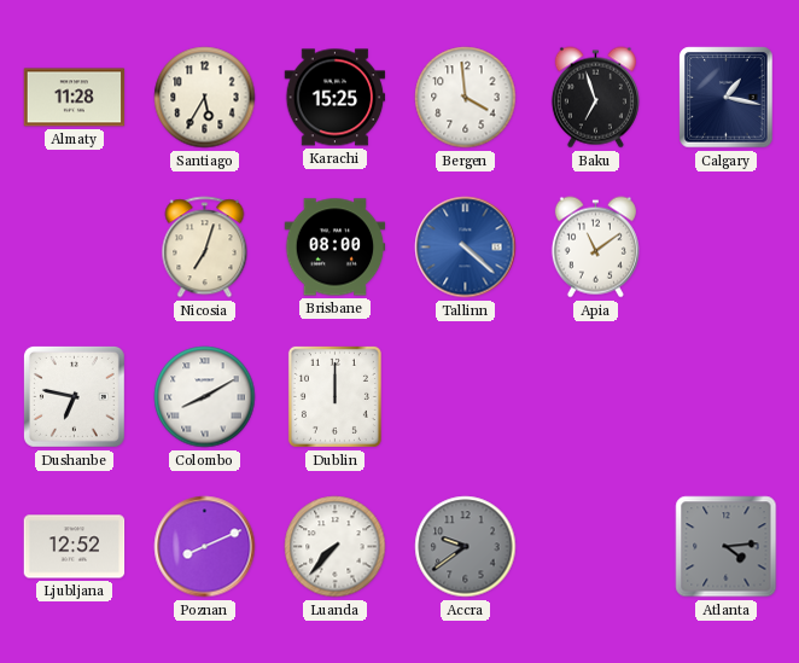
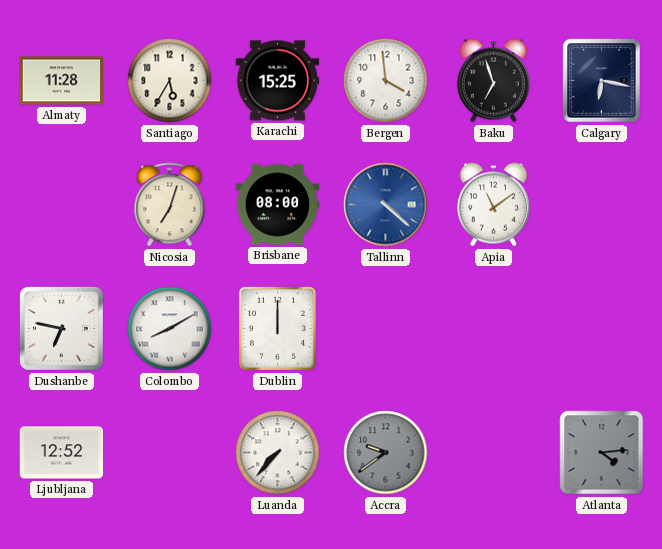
Calgary: 1:17 -> 6:17 (602, 81)
Poznan: 8:11 -> none (205, 547)
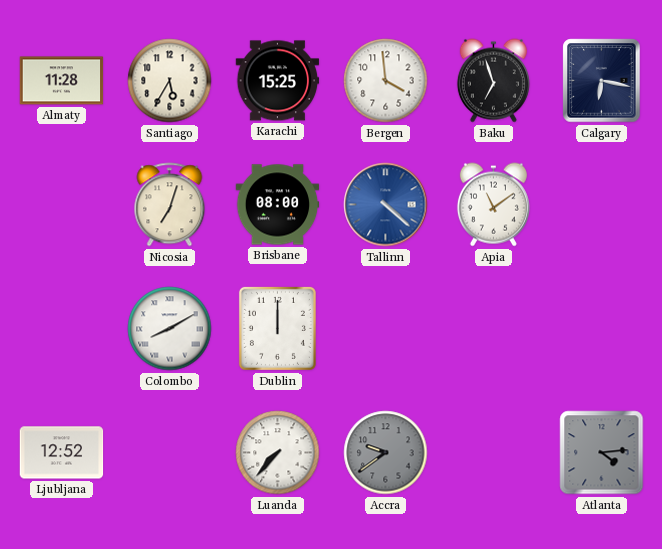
Dushanbe: 6:47 -> none (61, 328)
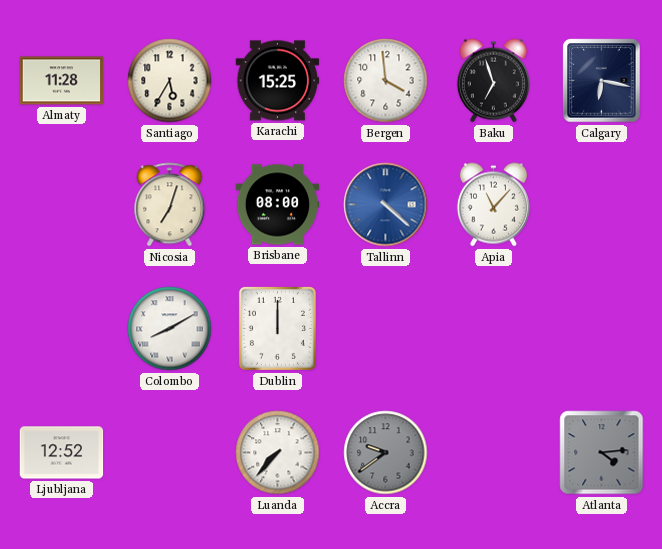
Apia: 11:09 -> 11:07 (493, 205)
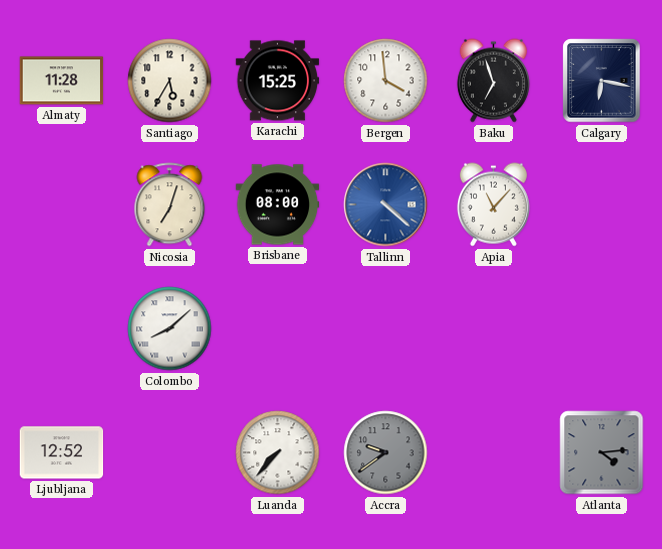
Colombo: 8:10 -> 8:08 (170, 329)
Dublin: 12:00 -> none (277, 328)
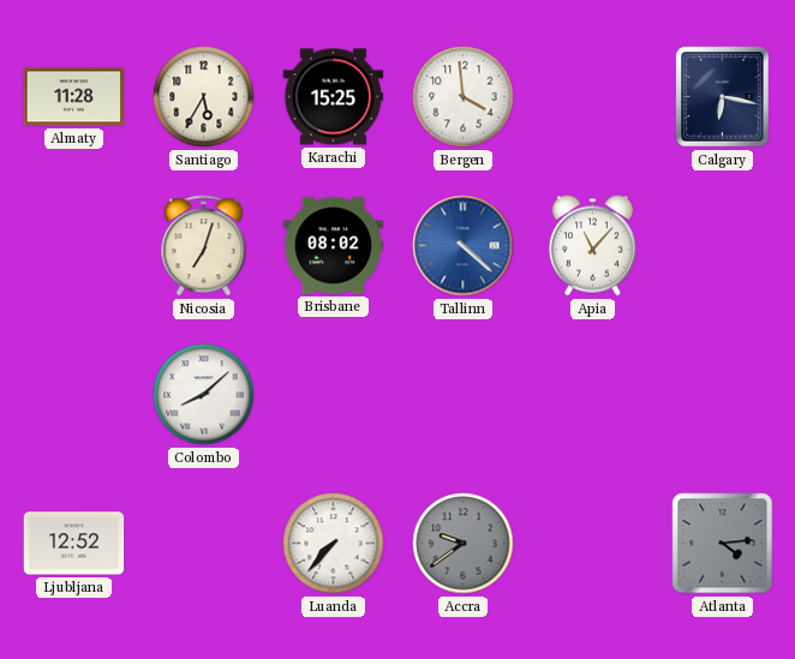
Baku: 6:57 -> none (493, 81)
Brisbane: 08:00 -> 08:02 (334, 246)
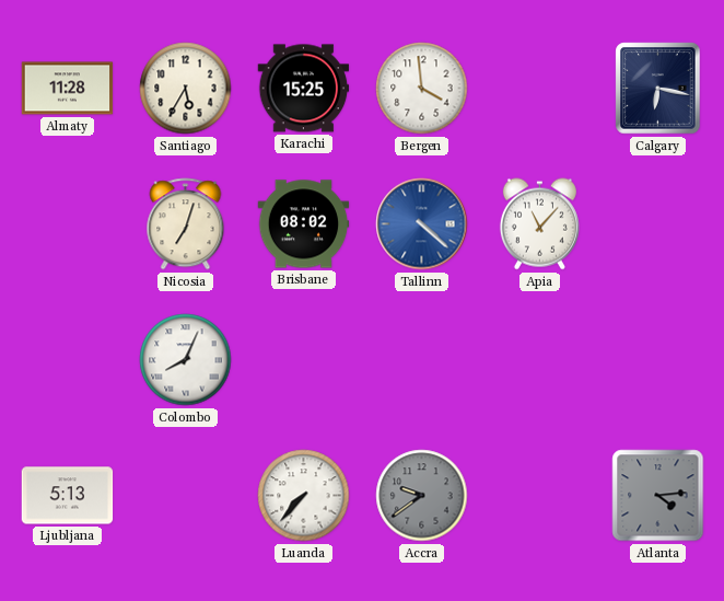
Colombo: 8:08 -> 8:04 (186, 360)
Ljubljana: 12:52 -> 5:13 (68, 496)
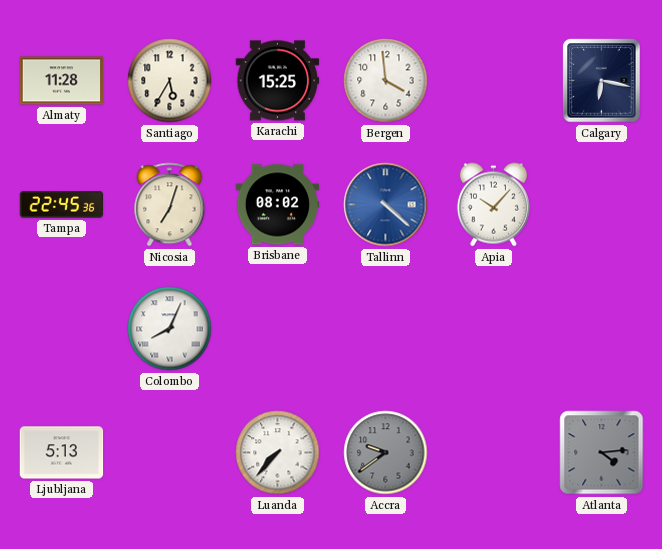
Tampa: none -> 22:45 (62, 205)
Apia: 11:07 -> 10:07 (493, 205)
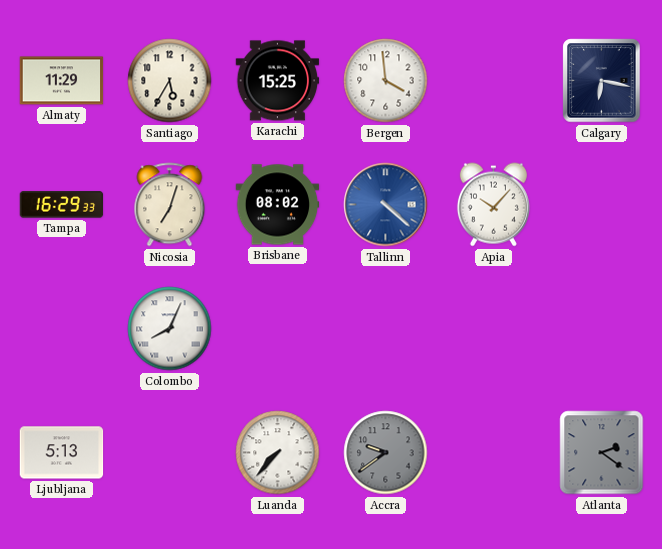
Almaty: 11:28 -> 11:29 (62, 81)
Tampa: 22:45 -> 16:29 (62, 205)
Atlanta: 4:14 -> 2:21 (602, 453)
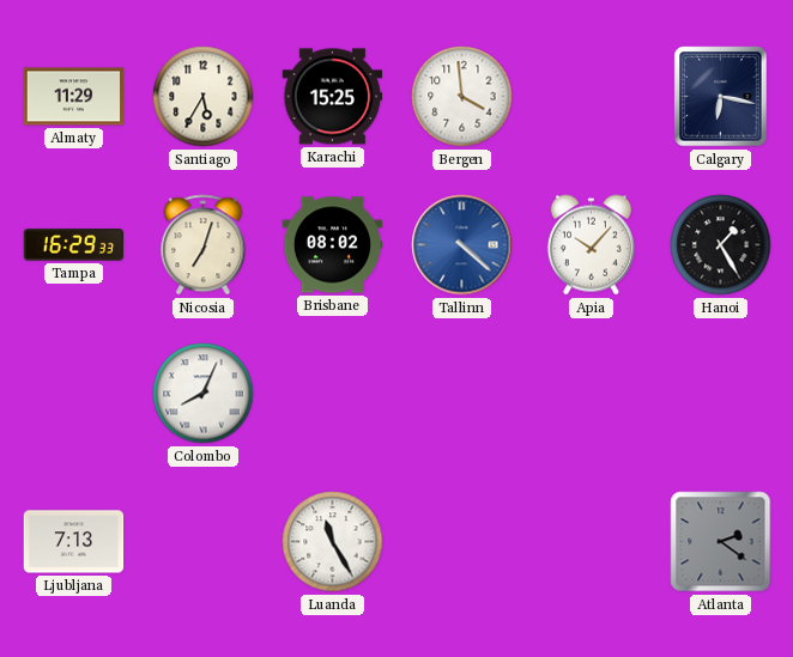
Hanoi: none -> 1:25 (721, 245)
Ljubljana: 5:13 -> 7:13 (74, 542)
Luanda: 7:37 -> 11:25 (333, 542)
Accra: 9:39 -> none (386, 453)
